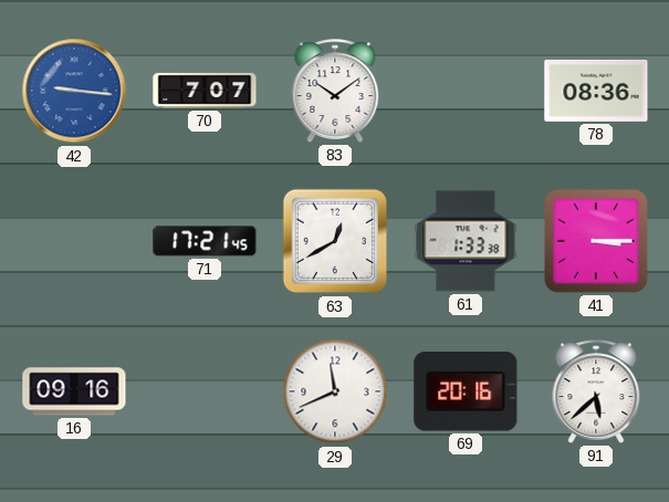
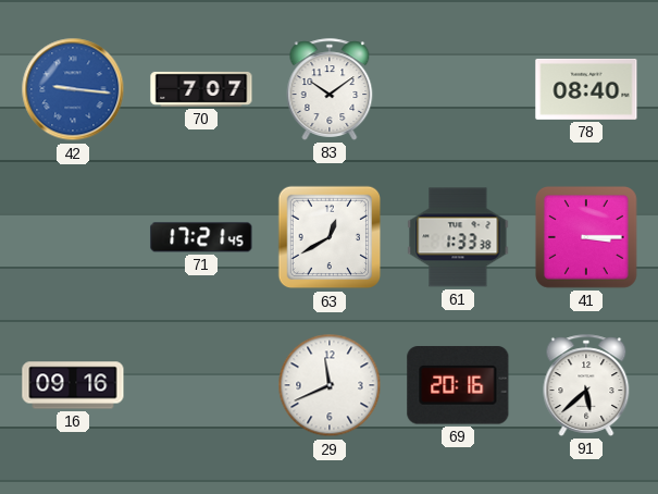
78: 08:36 -> 08:40 (586, 89)
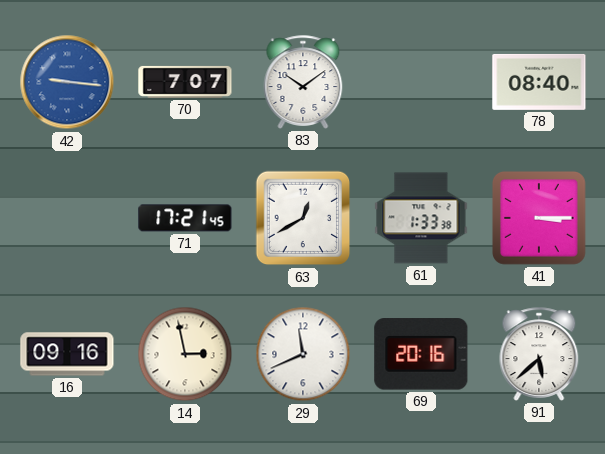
14: none -> 2:58 (185, 354)
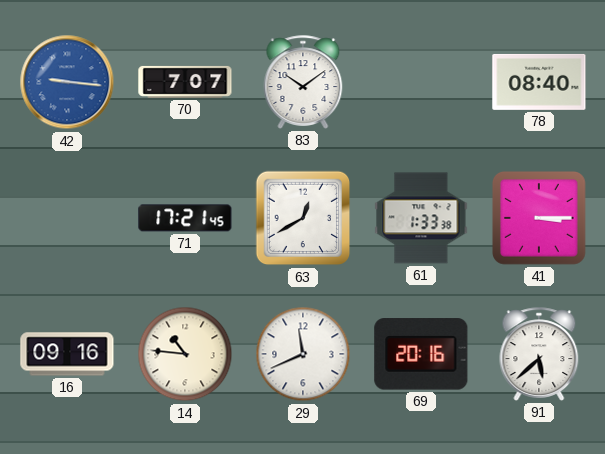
14: 2:58 -> 10:46 (185, 354)
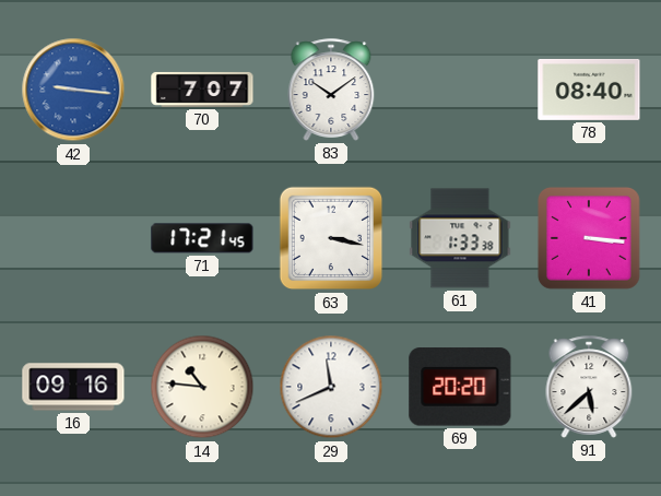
63: 12:40 -> 3:17 (331, 238)
41: 3:15 -> 3:16 (589, 238)
69: 20:16 -> 20:20 (460, 387)
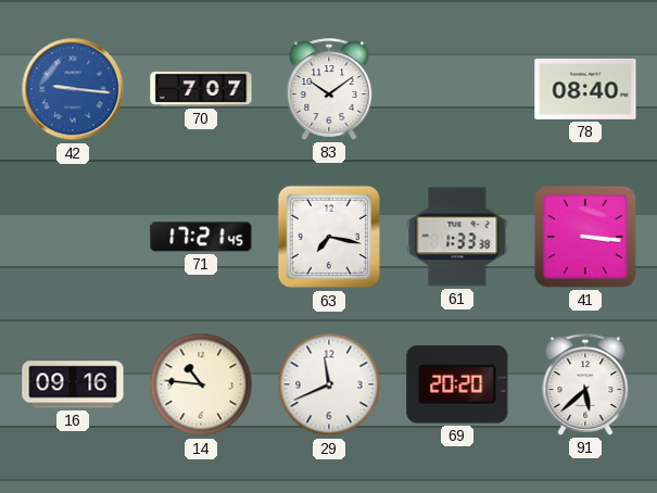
63: 3:17 -> 7:17 (329, 237)
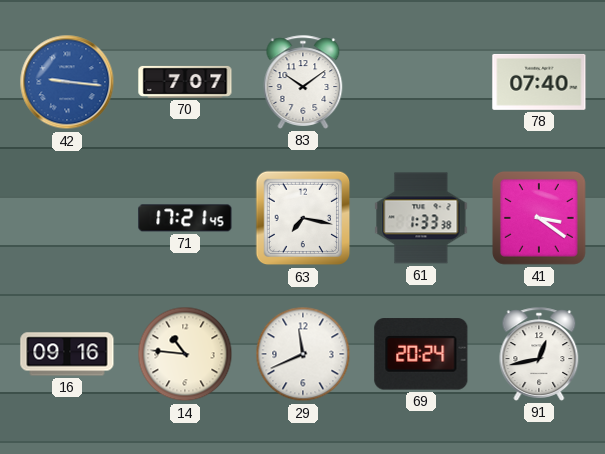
78: 08:40 -> 07:40 (539, 82)
41: 3:16 -> 3:21 (539, 218)
69: 20:20 -> 20:24 (421, 354)
91: 5:38 -> 12:43 (539, 354)
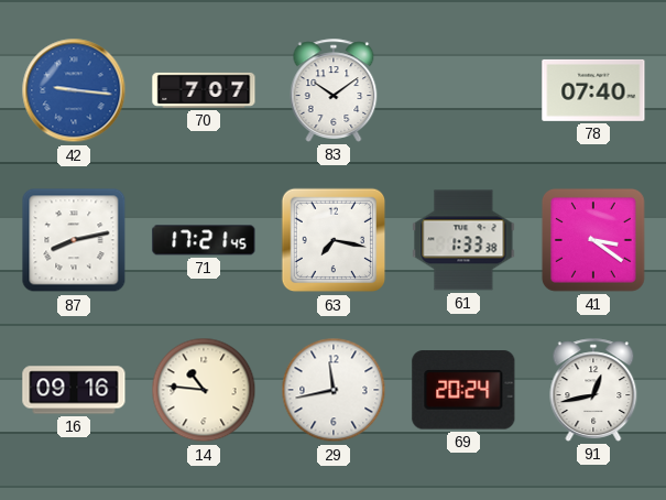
87: none -> 8:13 (74, 240)
29: 11:41 -> 11:43 (334, 390)
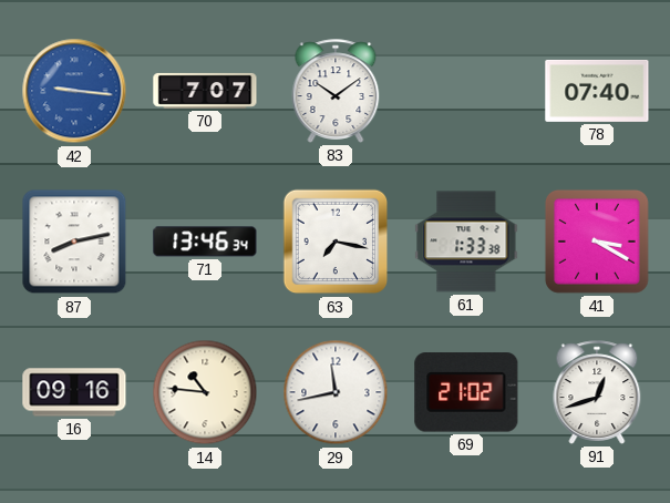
71: 17:21 -> 13:46 (205, 242)
41: 3:21 -> 3:20 (597, 242)
69: 20:24 -> 21:02 (466, 392)
91: 12:43 -> 12:42 (597, 392)
